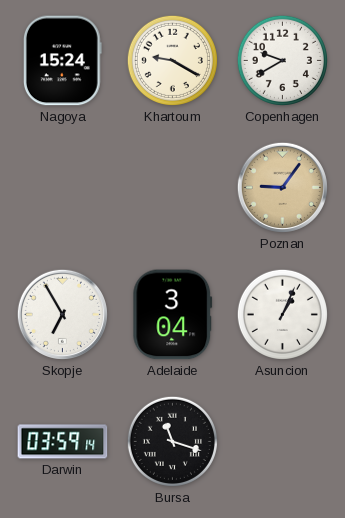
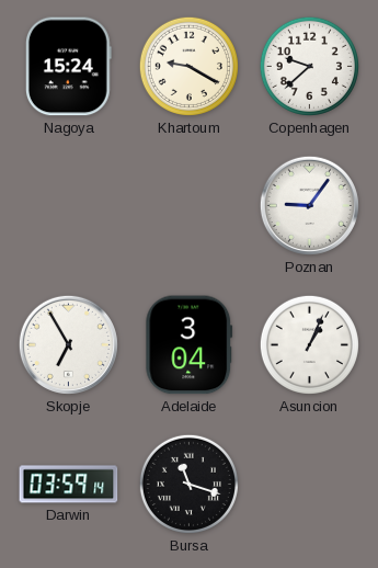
Copenhagen: 9:40 -> 9:38 (309, 66)
Poznan dial: champagne -> white (309, 205)
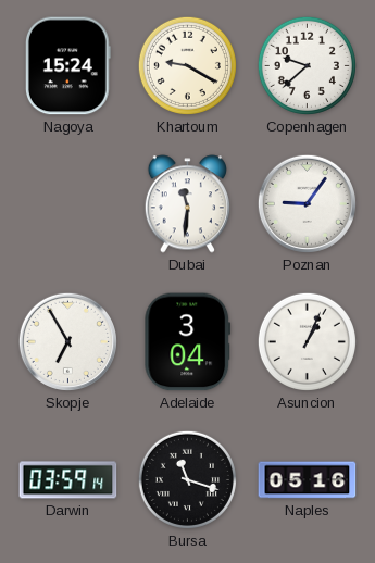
Dubai: none -> 11:31 (187, 204)
Naples: none -> 05:16 (308, 480)
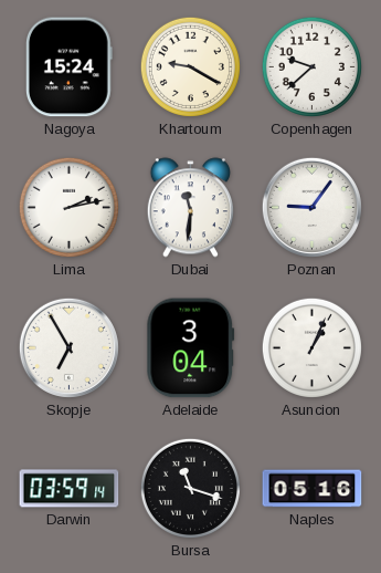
Lima: none -> 2:13 (68, 207)
